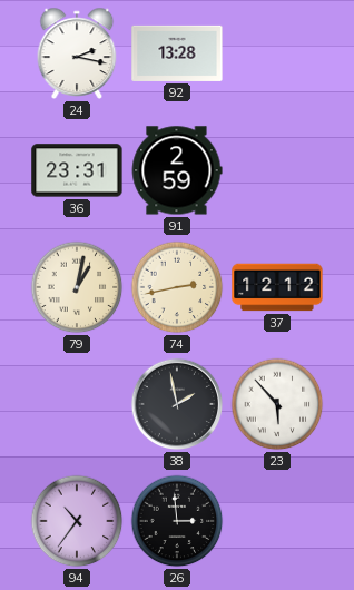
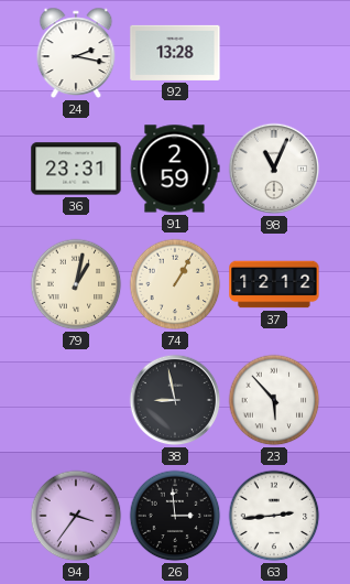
98: none -> 11:04 (274, 169)
74: 2:43 -> 1:05 (175, 284)
38: 1:58 -> 8:58 (175, 400)
94: 10:36 -> 3:36 (76, 516)
63: none -> 2:44 (274, 516)
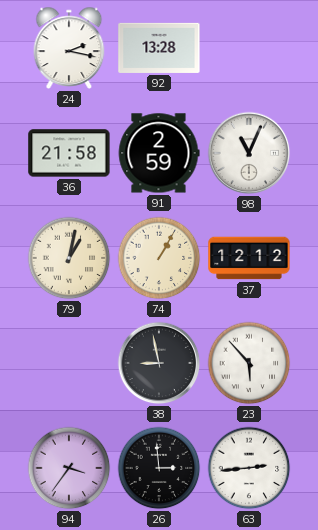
36: 23:31 -> 21:58 (69, 153)
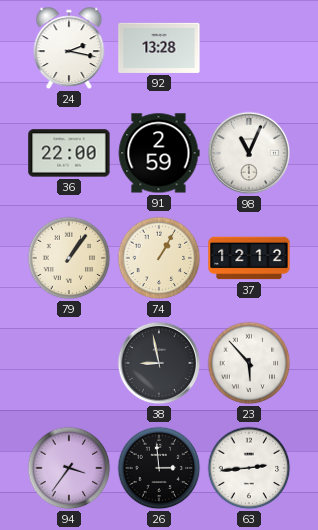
36: 21:58 -> 22:00 (69, 153)
79: 1:02 -> 1:06 (69, 258)
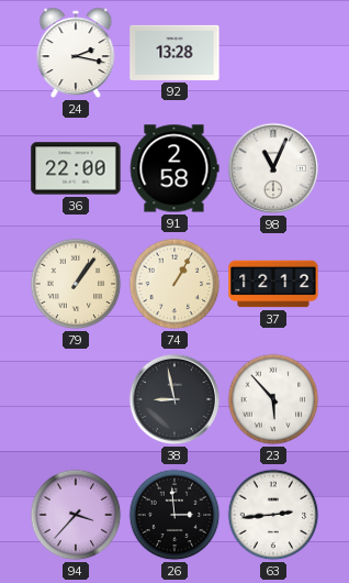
91: 2:59 -> 2:58 (174, 168)
94: 3:36 -> 3:37 (76, 515)
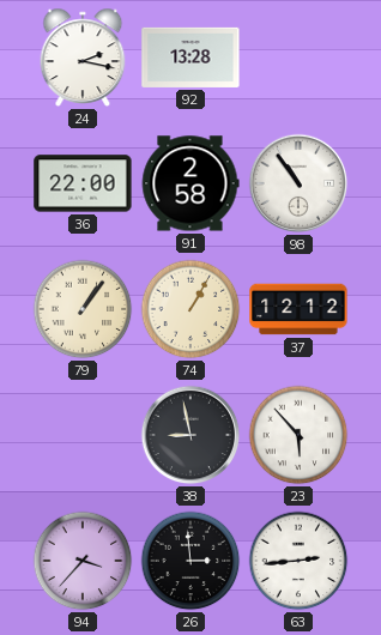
98: 11:04 -> 10:54 (298, 183)
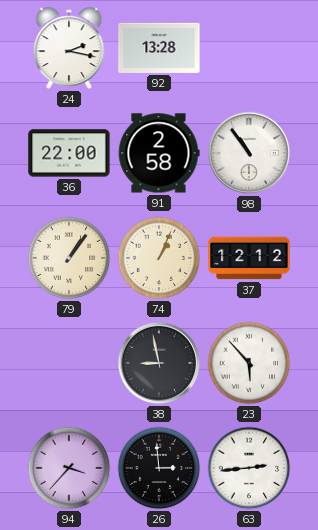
74: 1:05 -> 1:04 (159, 258)
